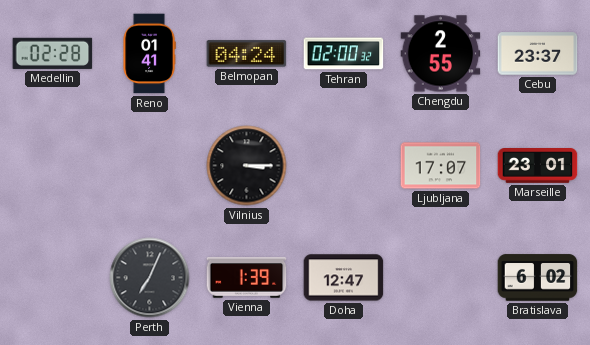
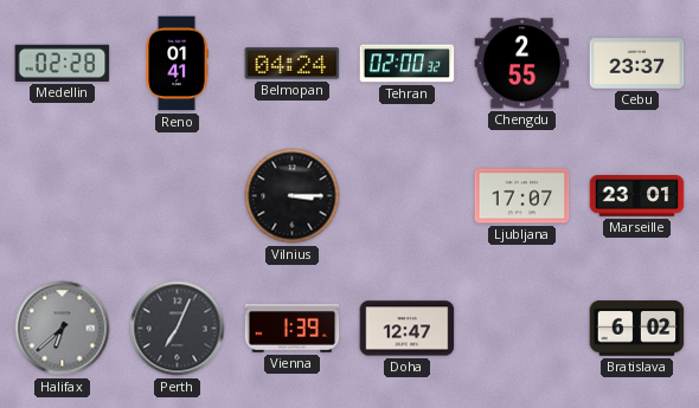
Halifax: none -> 6:38 (63, 329)
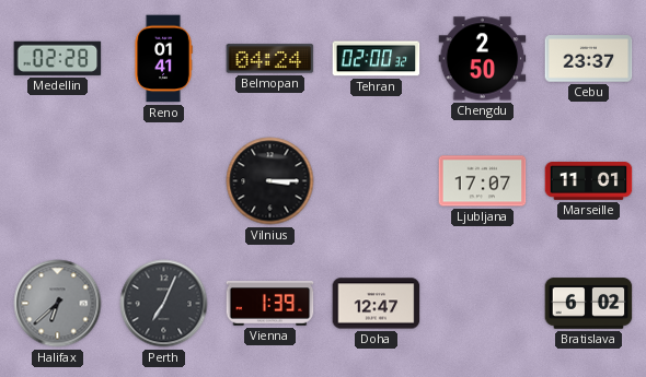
Chengdu: 2:55 -> 2:50 (483, 59)
Marseille: 23:01 -> 11:01 (589, 181)
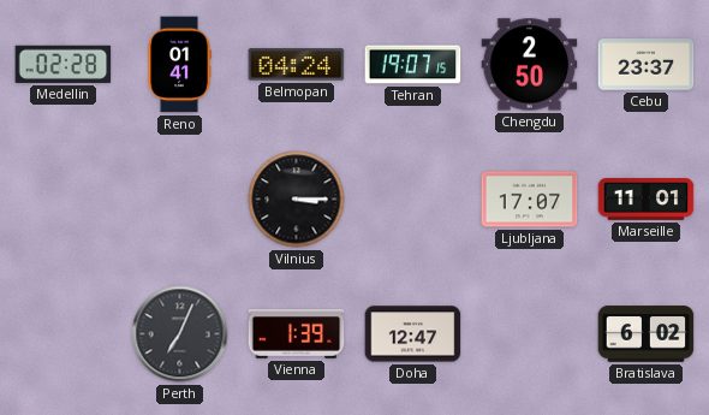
Tehran: 02:00 -> 19:07 (413, 65)
Halifax: 6:38 -> none (58, 304)
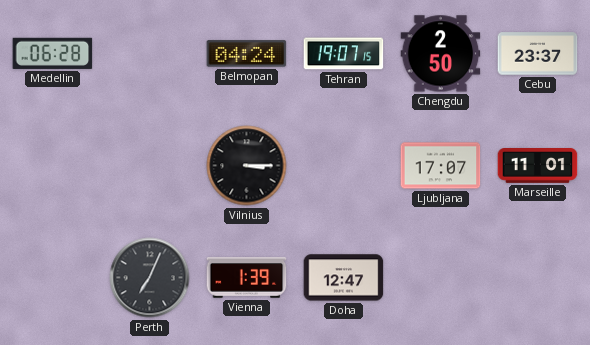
Medellin: 02:28 -> 06:28 (53, 53)
Reno: 01:41 -> none (179, 65)
Bratislava: 6:02 -> none (647, 334)
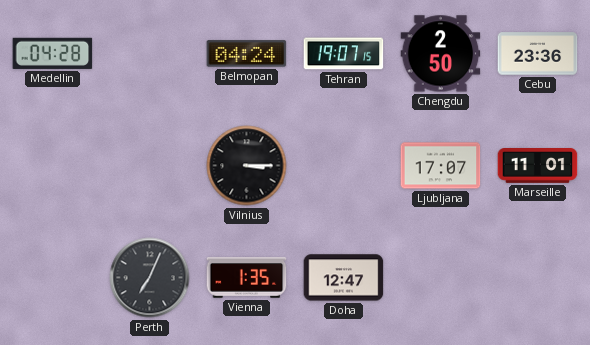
Medellin: 06:28 -> 04:28 (53, 53)
Cebu: 23:37 -> 23:36 (538, 54)
Vienna: 1:39 -> 1:35 (247, 278)
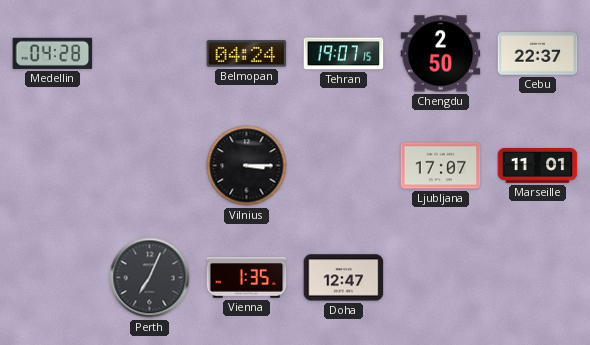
Cebu: 23:36 -> 22:37 (538, 54)
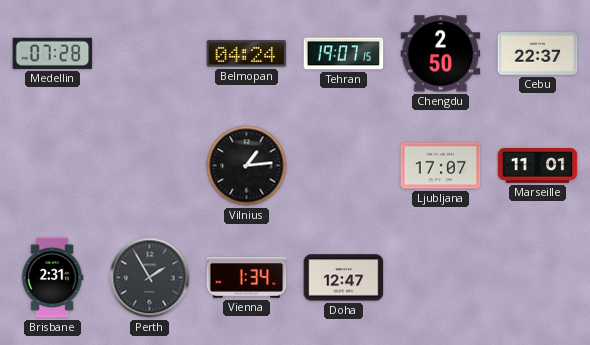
Medellin: 04:28 -> 07:28 (53, 53)
Vilnius: 3:15 -> 1:14 (247, 166)
Brisbane: none -> 2:31 (52, 278)
Perth: 7:04 -> 1:55 (150, 278)
Vienna: 1:35 -> 1:34 (247, 278)
